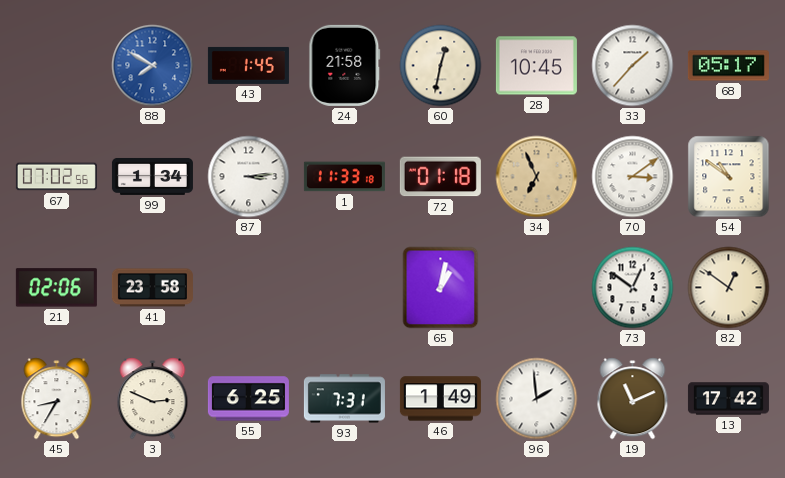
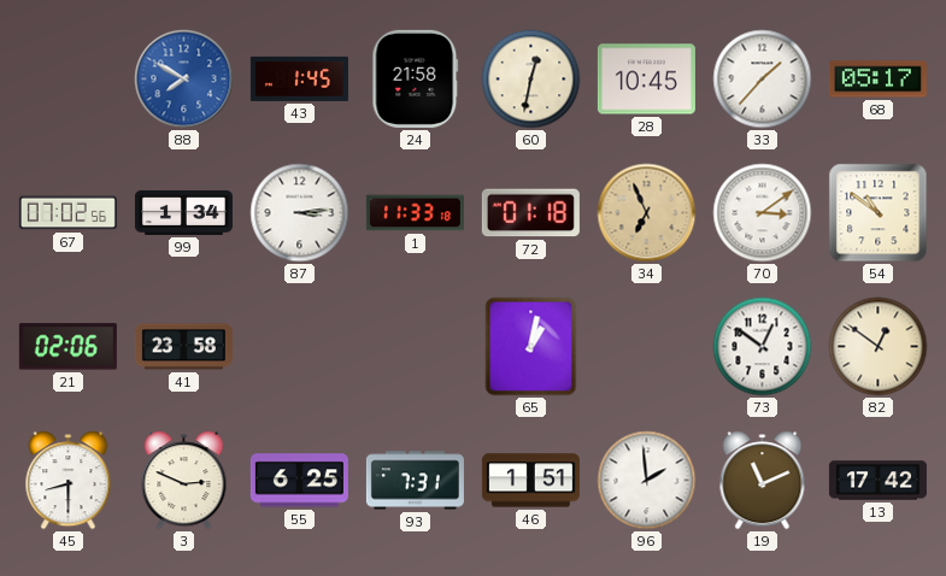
45: 8:35 -> 8:30 (69, 481)
46: 1:49 -> 1:51 (530, 481)
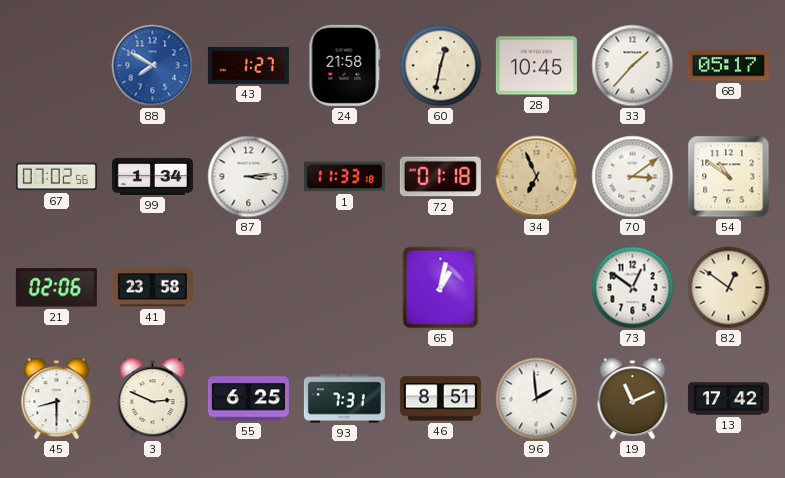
43: 1:45 -> 1:27 (248, 65)
46: 1:51 -> 8:51 (440, 399)
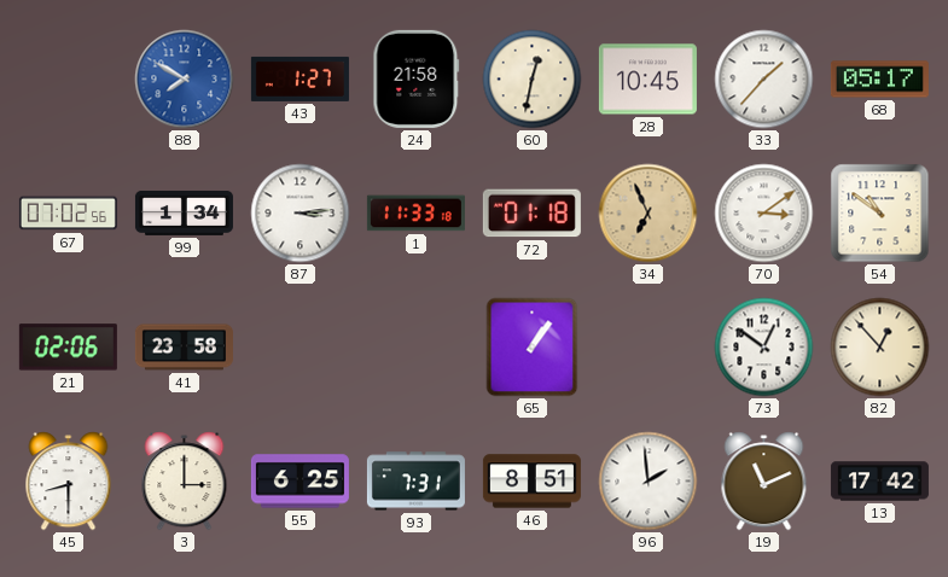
65: 1:02 -> 1:06 (533, 348)
82: 12:51 -> 12:53 (880, 348)
3: 2:49 -> 3:00 (185, 482)
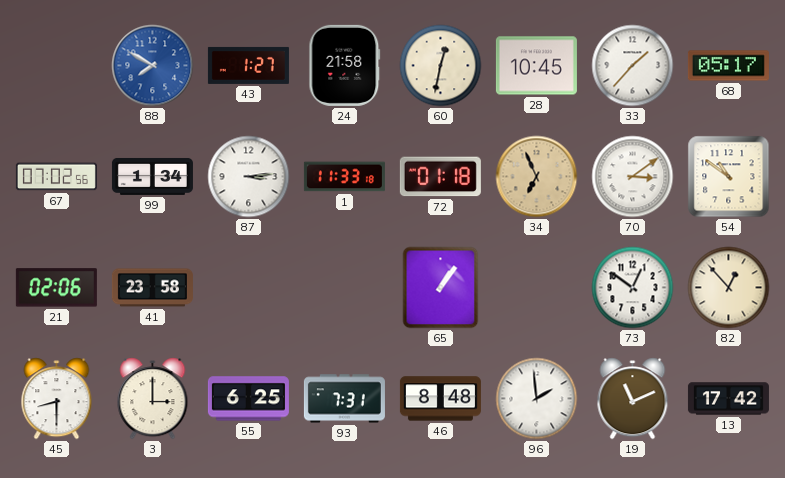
46: 8:51 -> 8:48 (440, 399)
